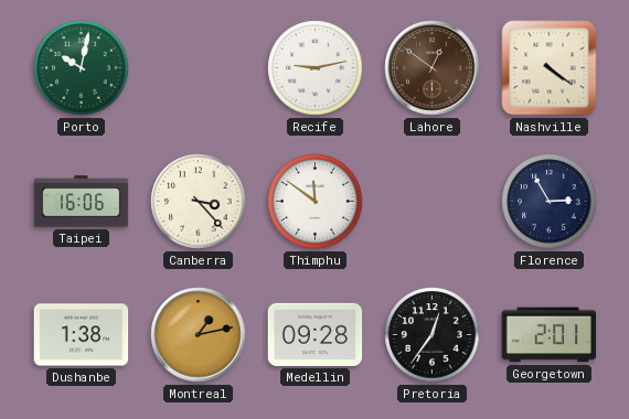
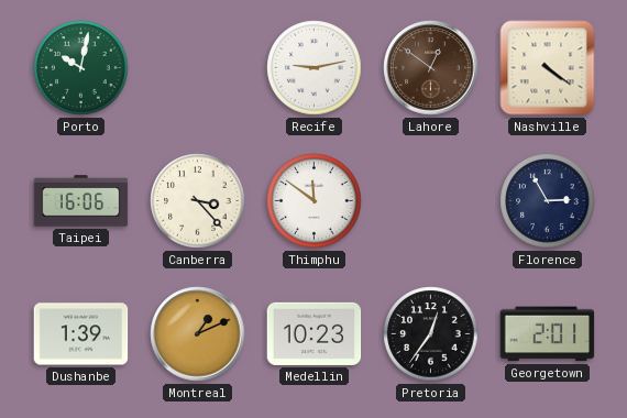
Dushanbe: 1:38 -> 1:39 (81, 334)
Montreal: 1:13 -> 1:11 (198, 334)
Medellin: 09:28 -> 10:23 (315, 333)
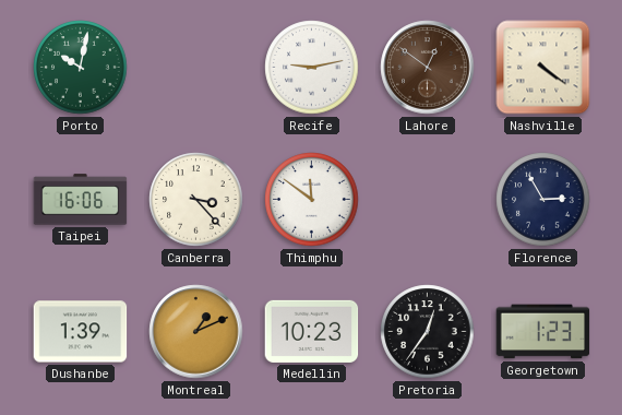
Georgetown: 2:01 -> 1:23 (543, 332)
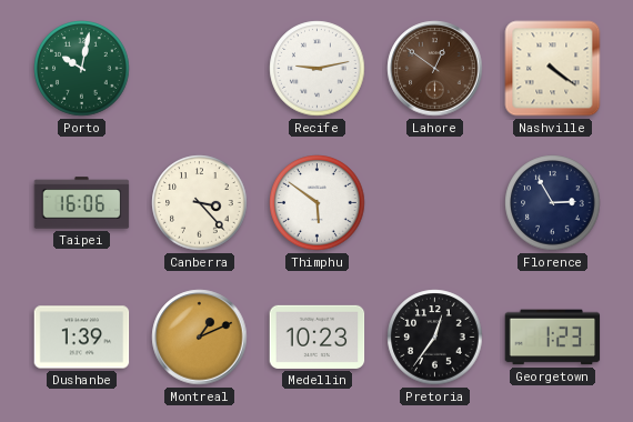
Thimphu: 11:51 -> 5:51 (318, 203)
